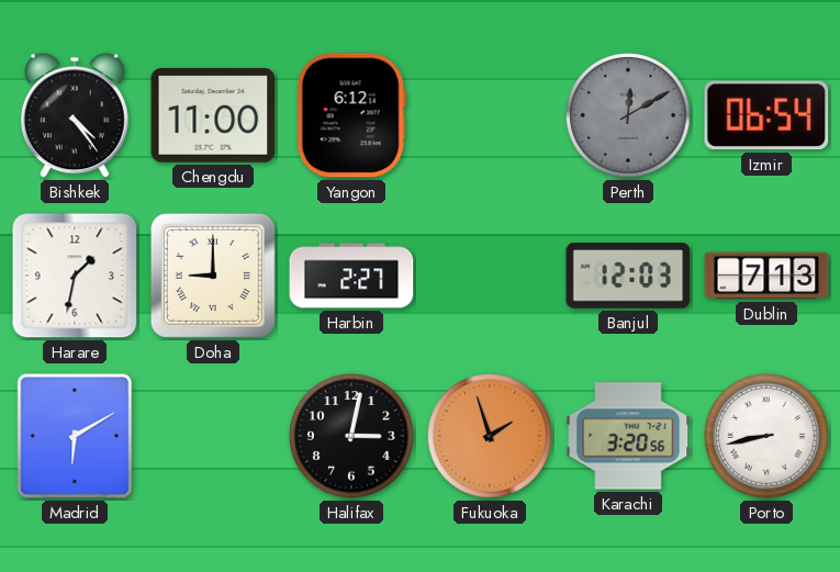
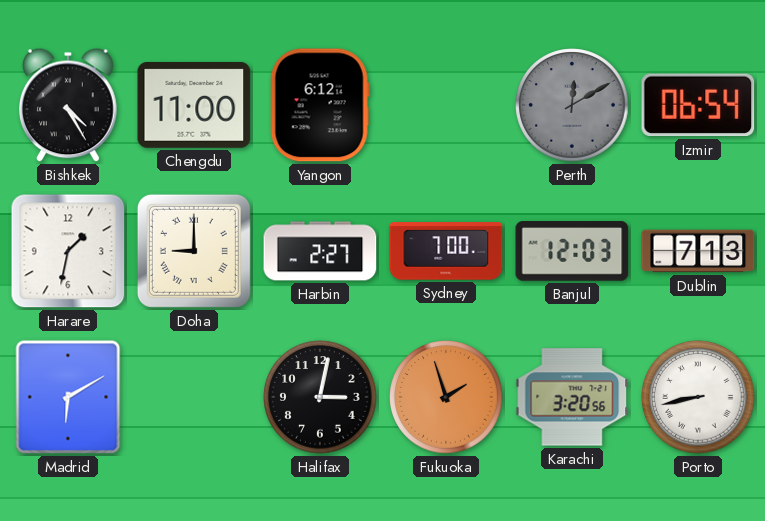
Bishkek: 4:24 -> 4:25 (68, 105)
Sydney: none -> 7:00 (446, 251)
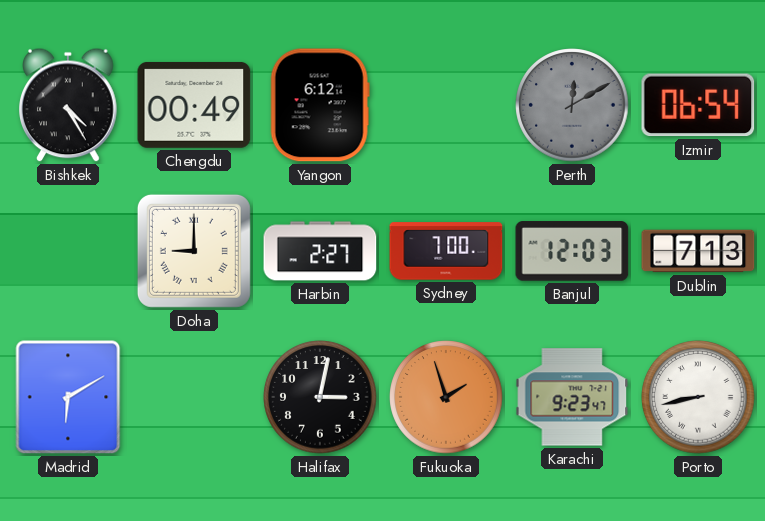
Chengdu: 11:00 -> 00:49 (194, 105)
Harare: 1:32 -> none (68, 251)
Karachi: 3:20 -> 9:23 (572, 397)
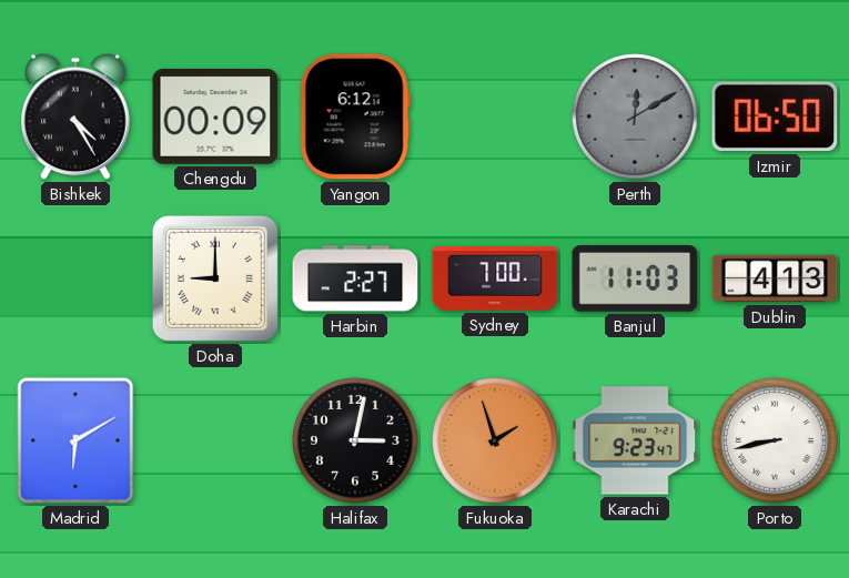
Chengdu: 00:49 -> 00:09 (215, 116)
Izmir: 06:54 -> 06:50 (775, 116)
Banjul: 12:03 -> 11:03 (635, 278)
Dublin: 7:13 -> 4:13 (775, 278)
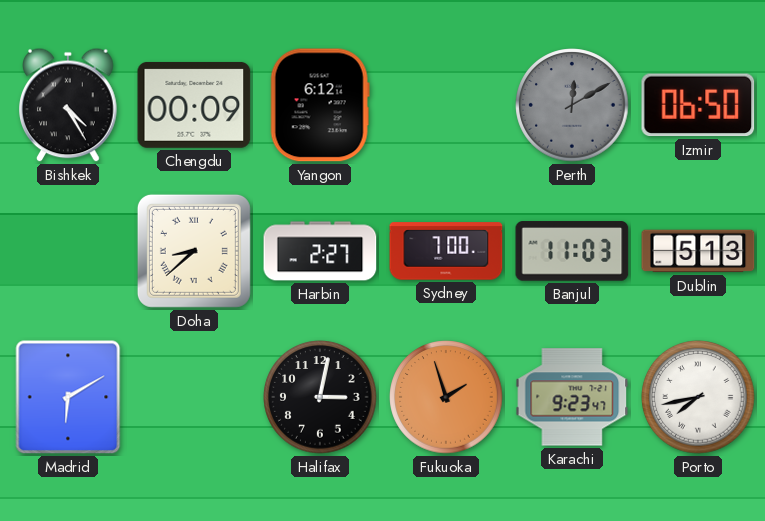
Doha: 9:00 -> 8:38 (194, 251)
Dublin: 4:13 -> 5:13 (698, 251)
Porto: 8:43 -> 7:43 (698, 397)
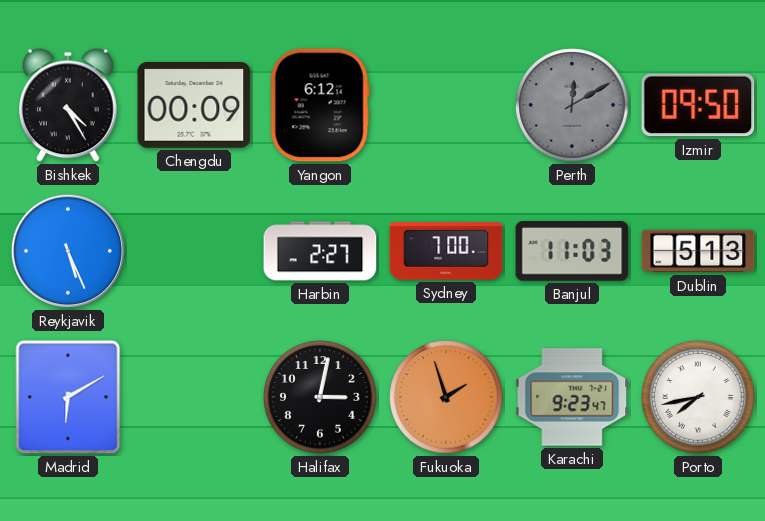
Izmir: 06:50 -> 09:50 (698, 105)
Reykjavik: none -> 5:26 (68, 251)
Doha: 8:38 -> none (194, 251)
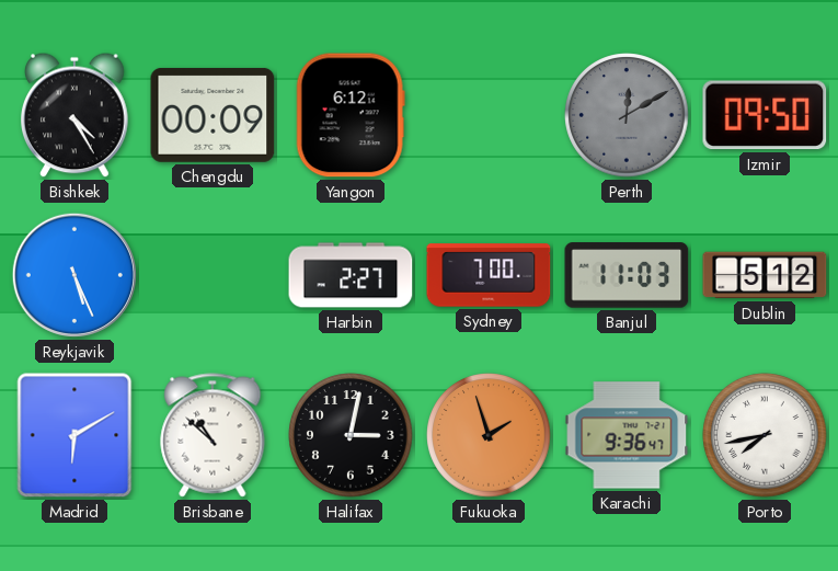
Dublin: 5:13 -> 5:12 (765, 275)
Brisbane: none -> 10:52 (213, 435)
Karachi: 9:23 -> 9:36 (627, 435)
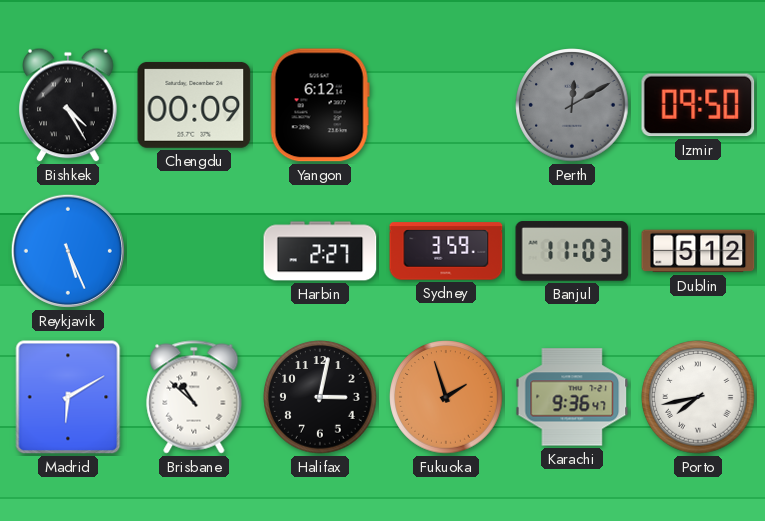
Sydney: 7:00 -> 3:59 (446, 251)
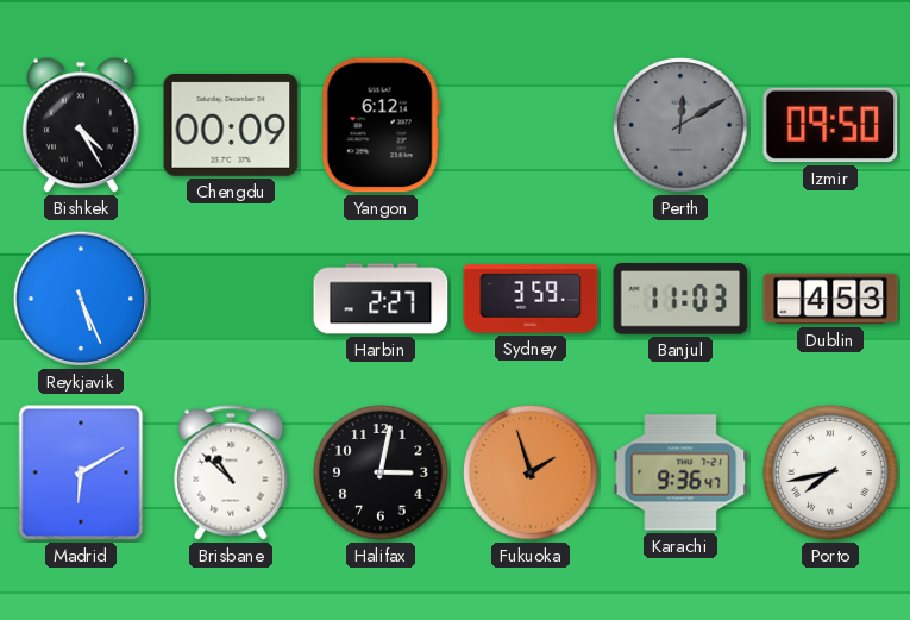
Dublin: 5:12 -> 4:53 (830, 299)
